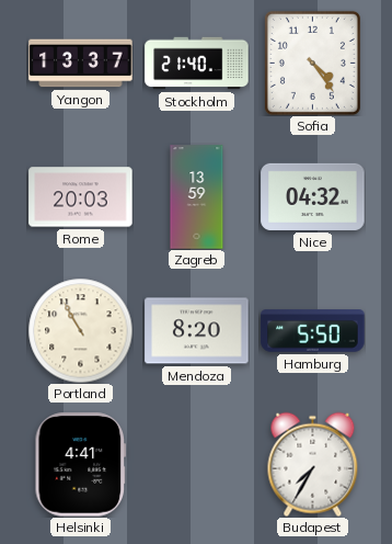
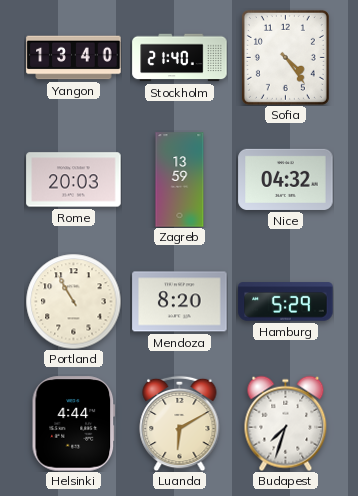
Yangon: 13:37 -> 13:40 (74, 58)
Hamburg: 5:50 -> 5:29 (286, 302)
Helsinki: 4:41 -> 4:44 (74, 424)
Luanda: none -> 6:10 (180, 423)
Budapest: 7:35 -> 7:33 (286, 423)
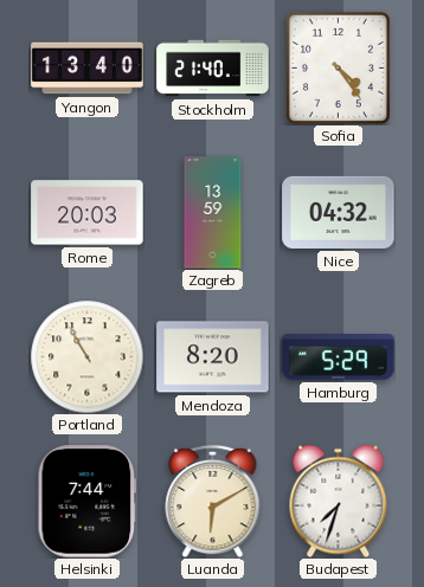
Helsinki: 4:44 -> 7:44 (88, 502)
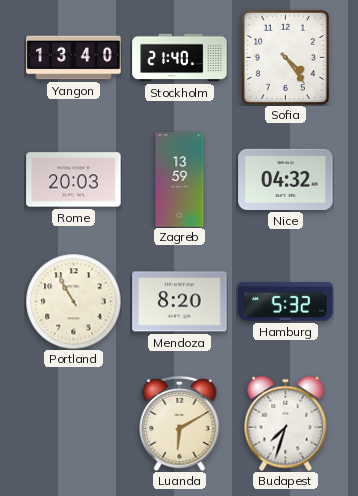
Hamburg: 5:29 -> 5:32 (286, 302)
Helsinki: 7:44 -> none (88, 502)
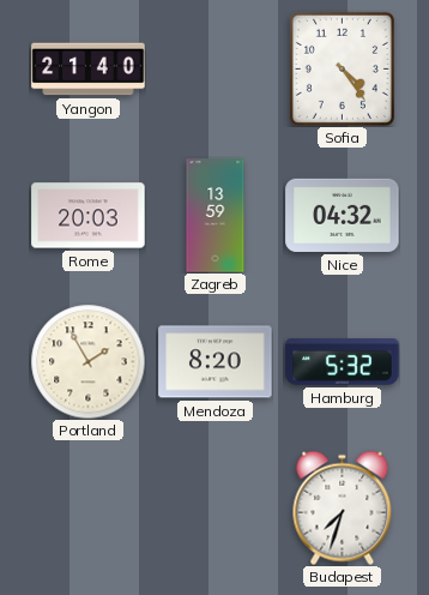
Yangon: 13:40 -> 21:40 (89, 70)
Stockholm: 21:40 -> none (180, 58)
Portland: 10:55 -> 1:55 (87, 361)
Luanda: 6:10 -> none (180, 423)
